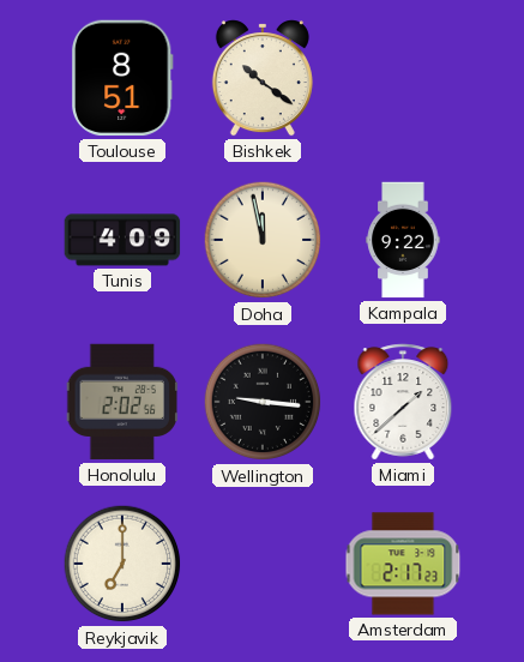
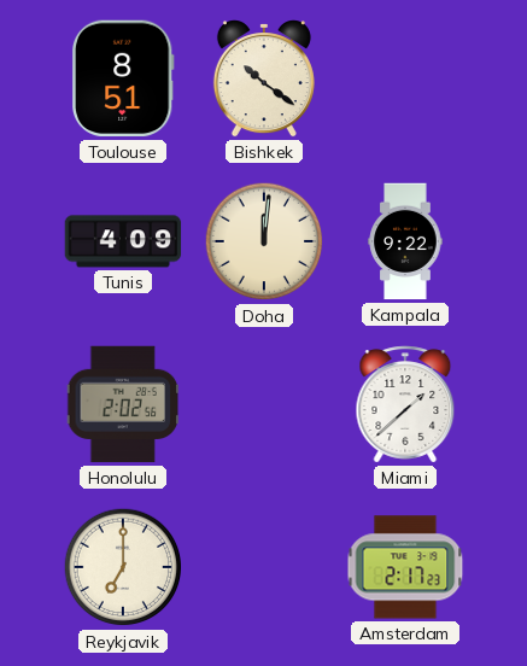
Doha: 11:58 -> 12:01 (264, 241)
Wellington: 9:16 -> none (263, 402)
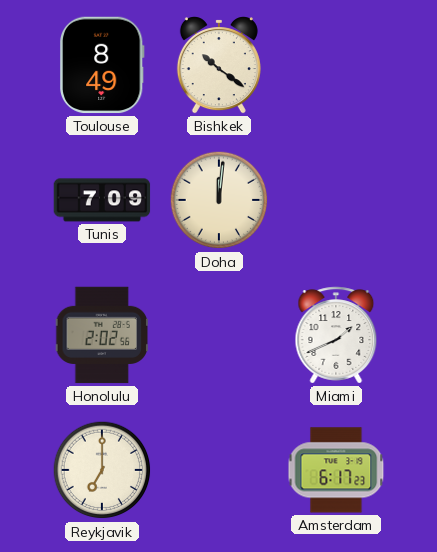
Toulouse: 8:51 -> 8:49 (102, 65)
Tunis: 4:09 -> 7:09 (102, 200)
Kampala: 9:22 -> none (405, 241)
Miami: 1:38 -> 1:41 (336, 335)
Amsterdam: 2:17 -> 6:17 (336, 470)
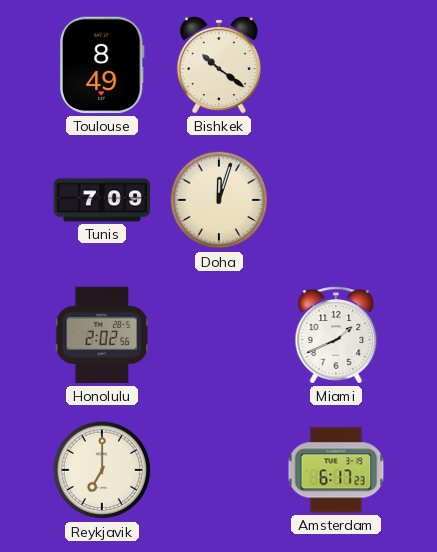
Doha: 12:01 -> 12:03 (219, 200)
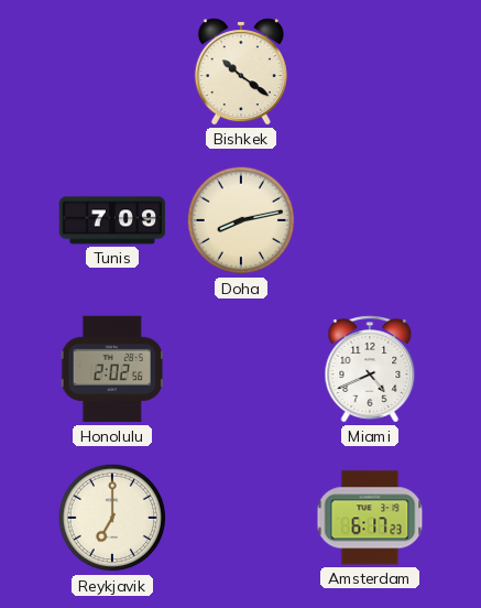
Toulouse: 8:49 -> none (102, 65)
Doha: 12:03 -> 8:13 (241, 220)
Miami: 1:41 -> 4:41 (370, 369)
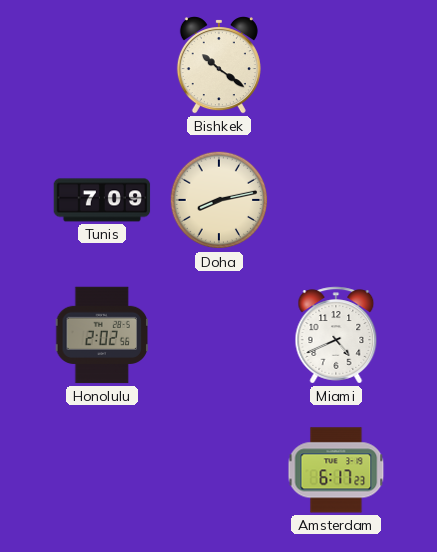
Reykjavik: 7:00 -> none (112, 518)
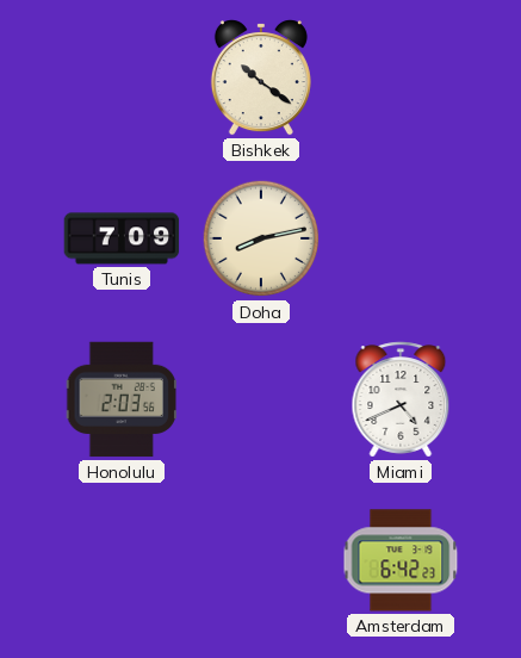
Honolulu: 2:02 -> 2:03 (122, 399)
Amsterdam: 6:17 -> 6:42 (401, 560)
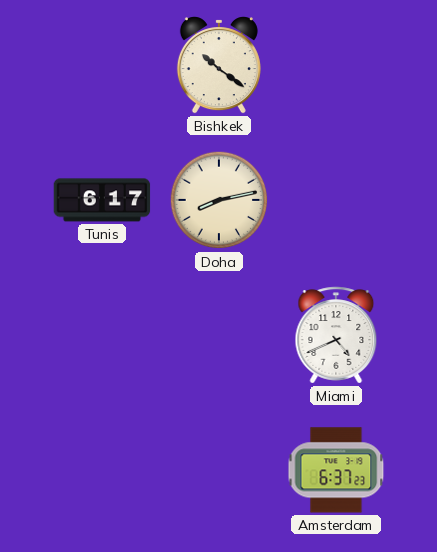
Tunis: 7:09 -> 6:17 (102, 200)
Honolulu: 2:03 -> none (122, 399)
Amsterdam: 6:42 -> 6:37 (336, 470)
